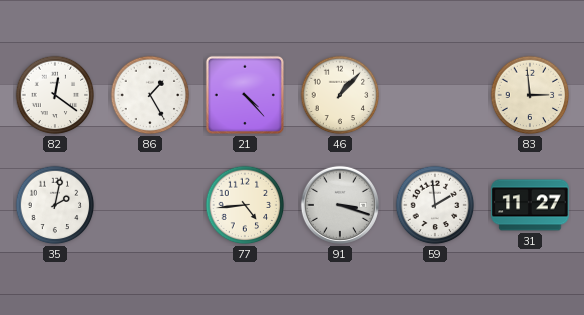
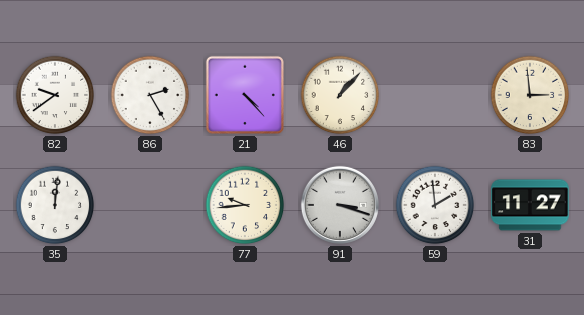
82: 12:21 -> 9:39 (55, 95)
86: 1:25 -> 2:25 (150, 95)
35: 2:02 -> 12:01 (55, 205)
77: 4:44 -> 9:44 (245, 205)
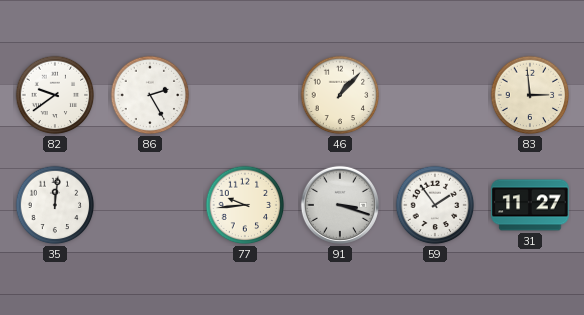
21: 4:23 -> none (245, 95)
59: 1:59 -> 1:54 (435, 205)
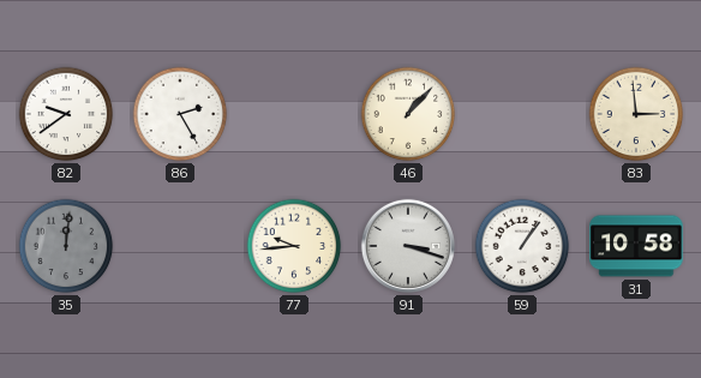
35 dial: white -> grey (66, 246)
59: 1:54 -> 1:06 (522, 246)
31: 11:27 -> 10:58 (636, 246)
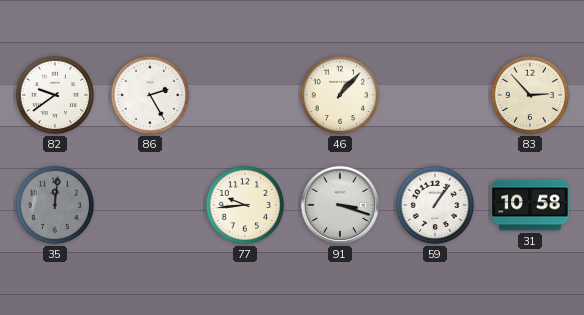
83: 2:59 -> 2:53 (530, 95)
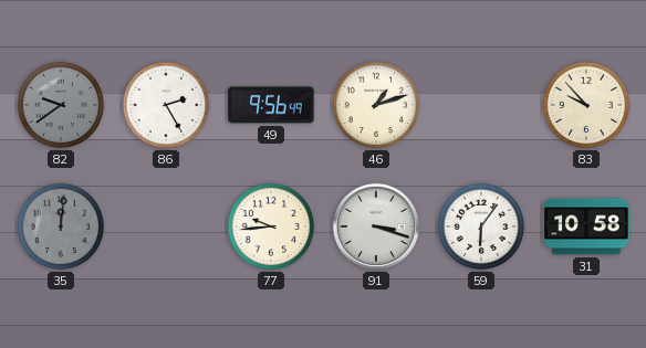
82 dial: white -> grey (61, 105)
49: none -> 9:56 (271, 105)
46: 1:07 -> 1:12 (376, 105)
83: 2:53 -> 9:53 (586, 105)
59: 1:06 -> 6:06 (481, 226)
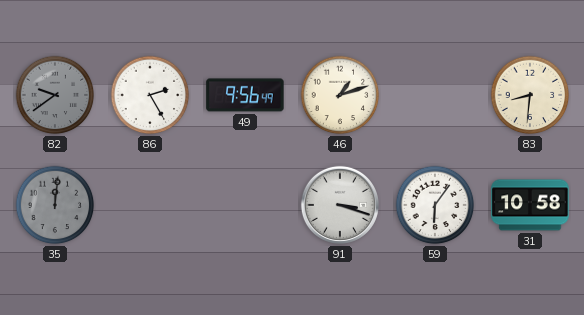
83: 9:53 -> 8:31 (530, 95)
77: 9:44 -> none (271, 226)
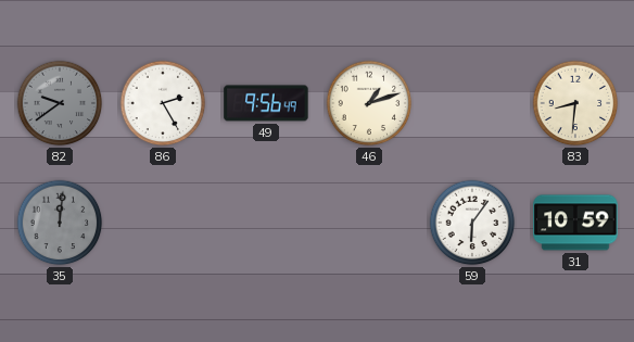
91: 3:18 -> none (340, 205)
31: 10:58 -> 10:59 (575, 223)
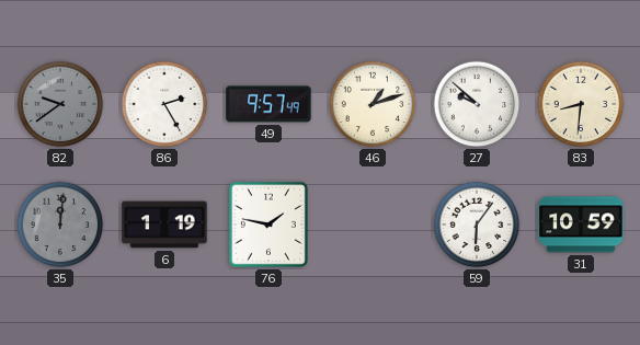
49: 9:56 -> 9:57 (268, 104)
27: none -> 9:52 (477, 104)
6: none -> 1:19 (164, 225)
76: none -> 1:47 (268, 225)
